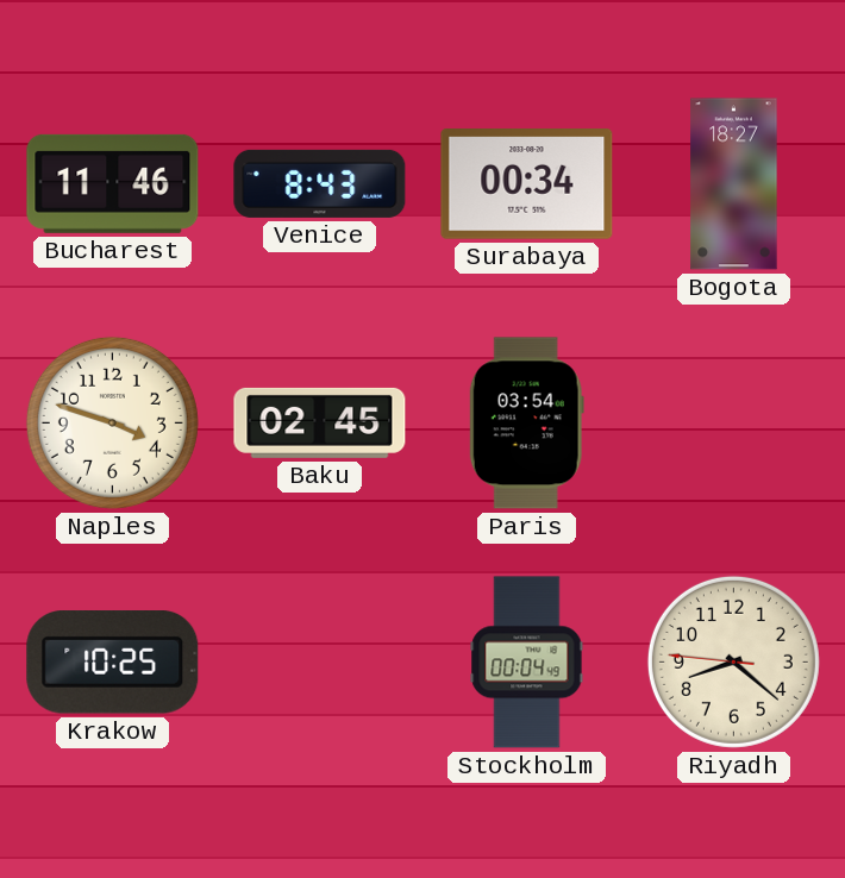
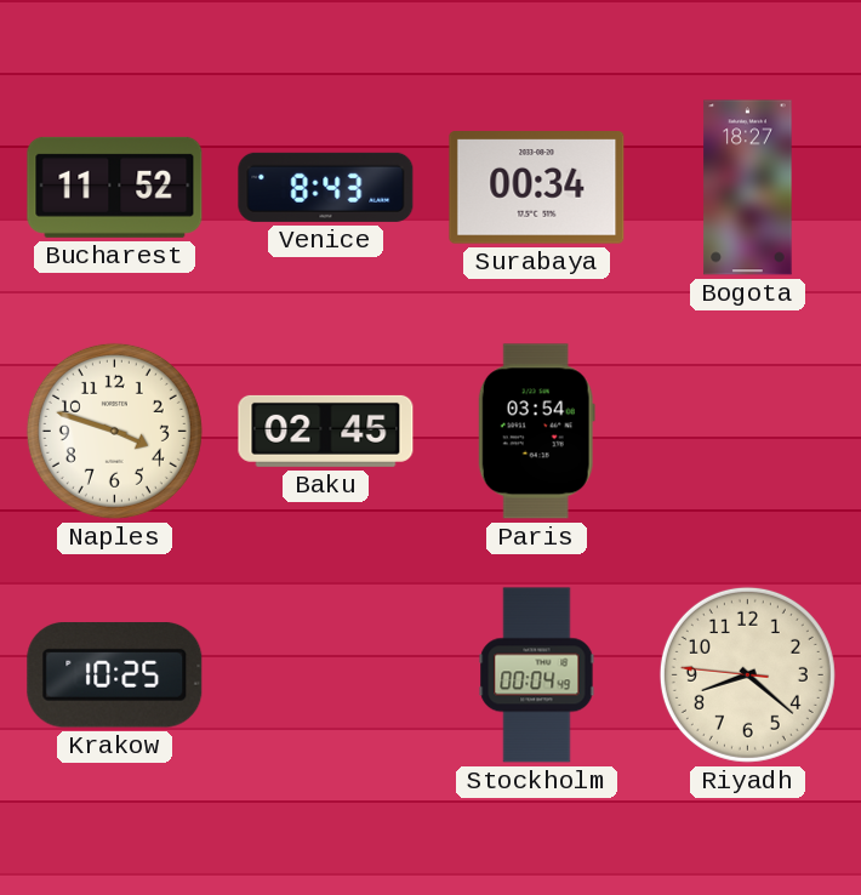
Bucharest: 11:46 -> 11:52 (115, 187)
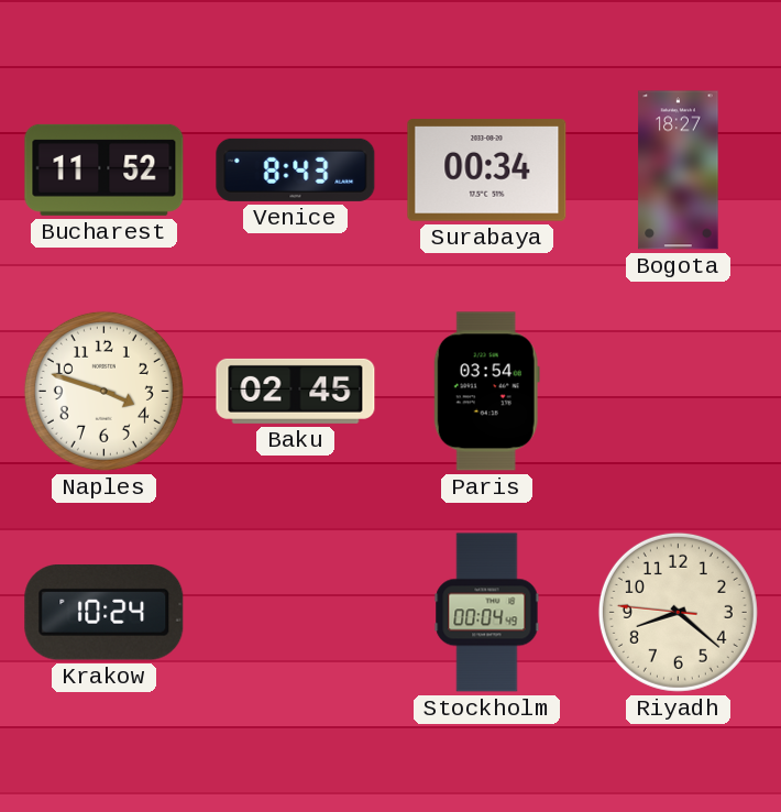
Krakow: 10:25 -> 10:24 (105, 613)
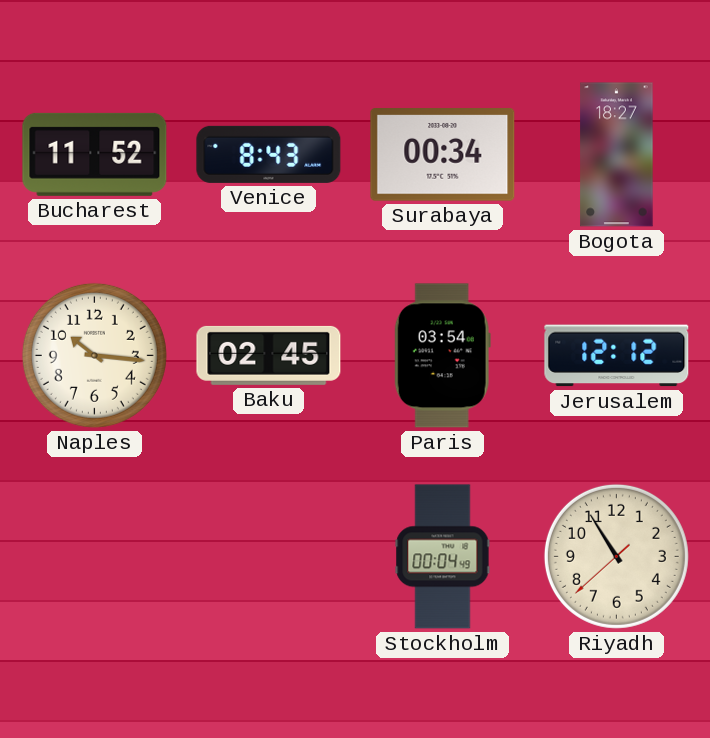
Naples: 3:48 -> 10:16 (94, 355)
Jerusalem: none -> 12:12 (617, 356)
Krakow: 10:24 -> none (105, 613)
Riyadh: 8:21 -> 10:54 (616, 556)
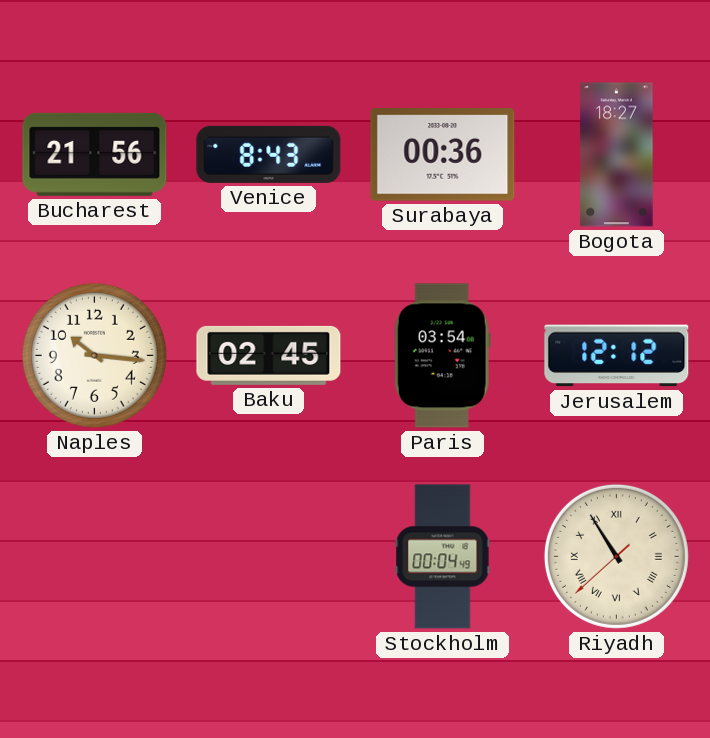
Bucharest: 11:52 -> 21:56 (95, 154)
Surabaya: 00:34 -> 00:36 (443, 155)
Riyadh numerals: Arabic -> Roman (616, 556)
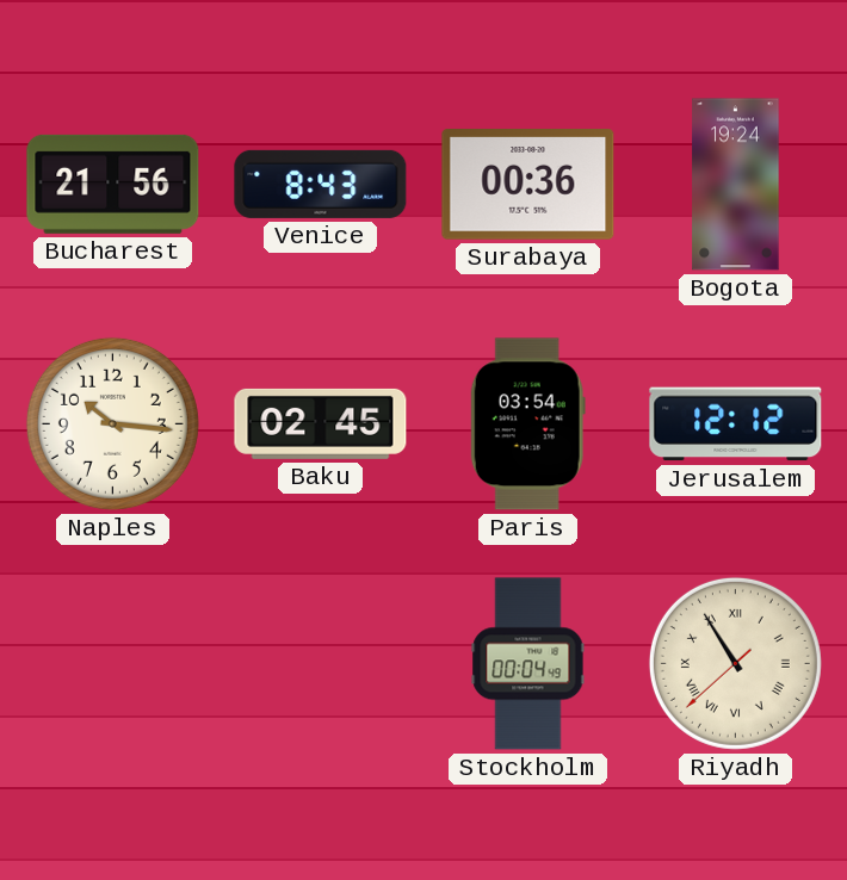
Bogota: 18:27 -> 19:24 (736, 185)
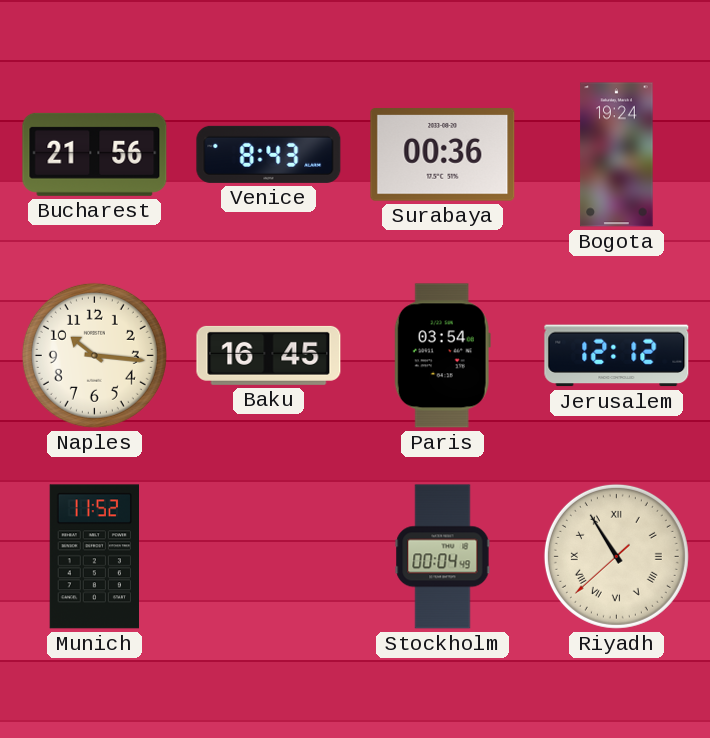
Baku: 02:45 -> 16:45 (269, 355)
Munich: none -> 11:52 (94, 557)
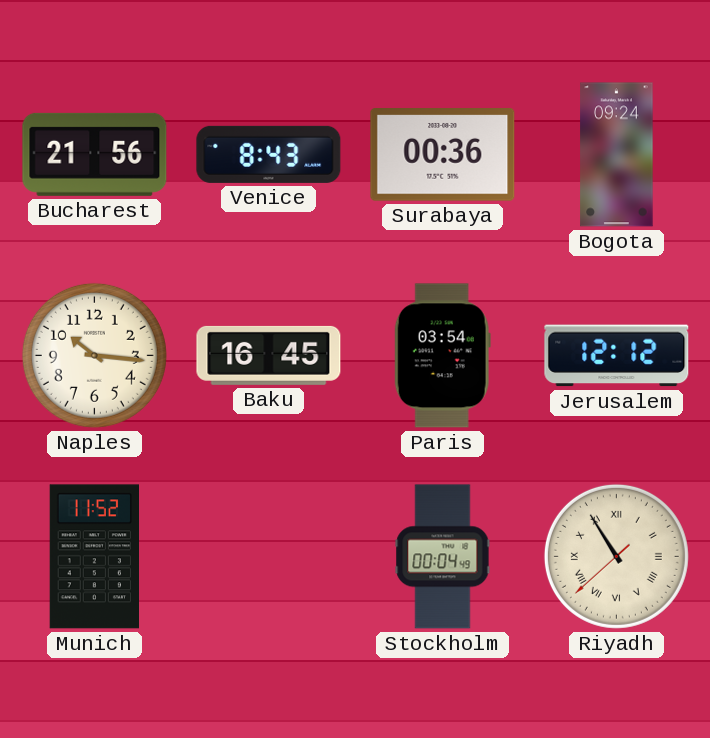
Bogota: 19:24 -> 09:24 (617, 155)
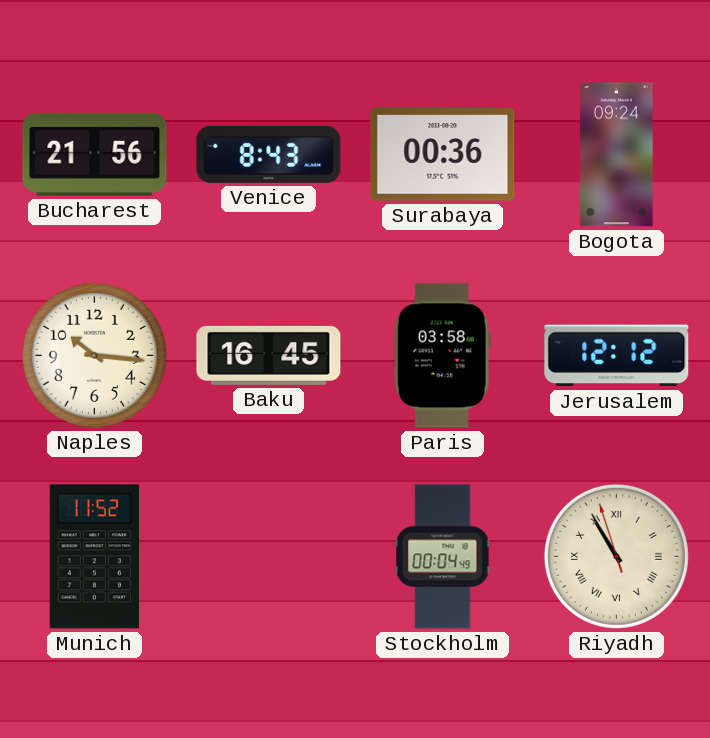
Paris: 03:54 -> 03:58 (442, 356)
Riyadh: 10:54:38 -> 10:54:57 (616, 556)
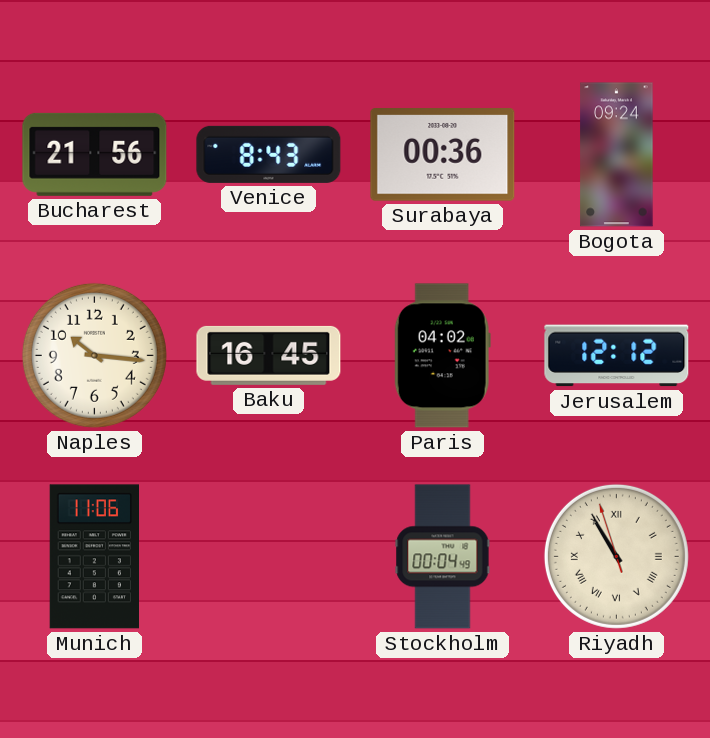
Paris: 03:58 -> 04:02 (442, 356)
Munich: 11:52 -> 11:06 (94, 557)
